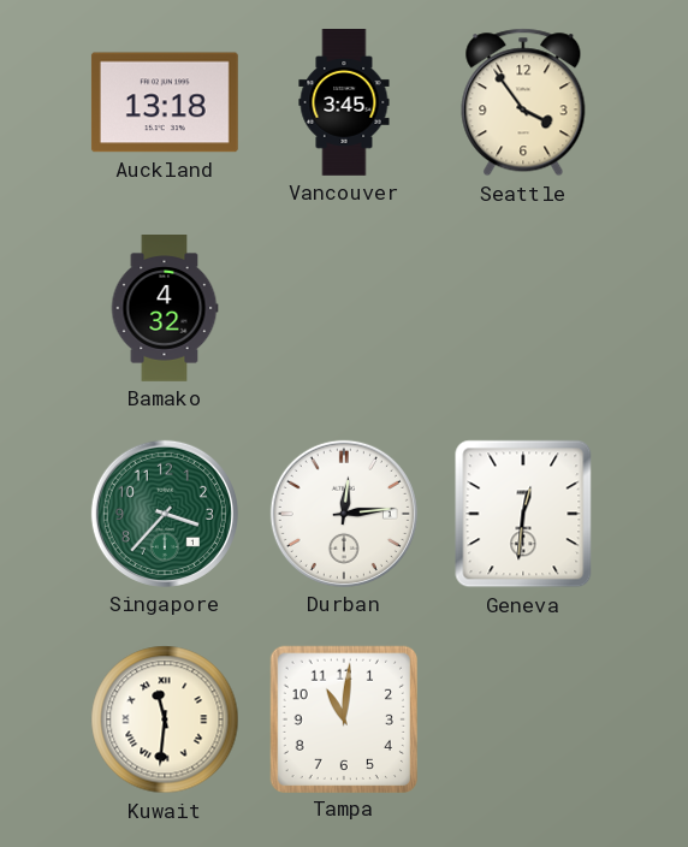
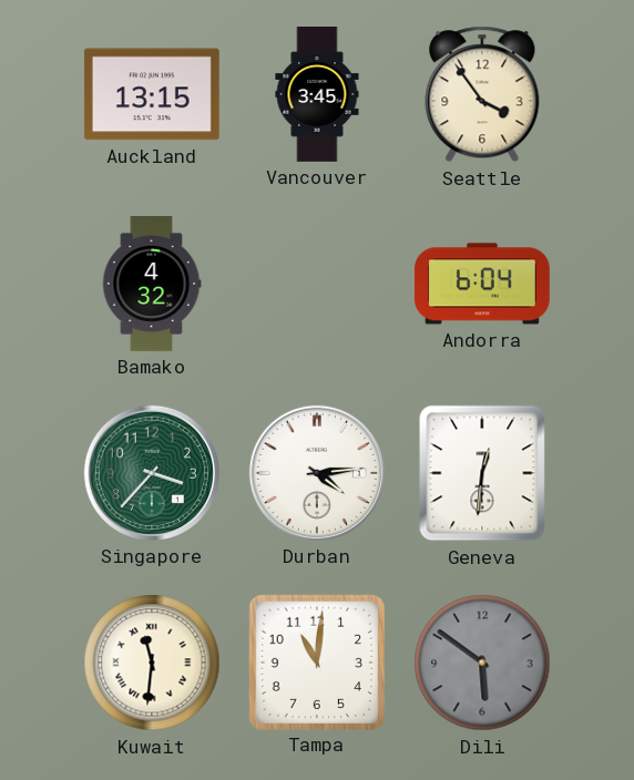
Auckland: 13:18 -> 13:15 (152, 94)
Andorra: none -> 6:04 (482, 284)
Durban: 12:14 -> 4:14 (317, 473)
Dili: none -> 5:51 (482, 663)
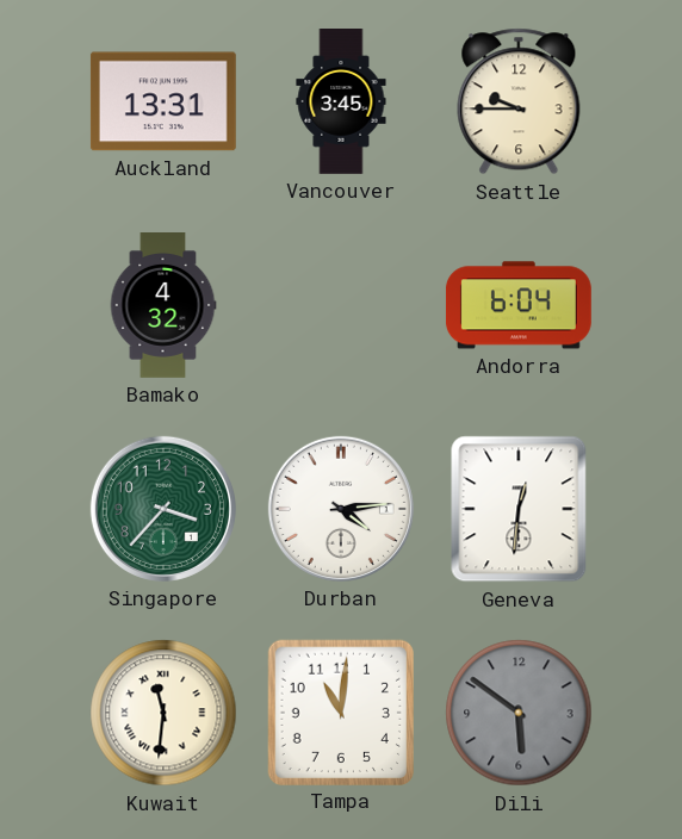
Auckland: 13:15 -> 13:31 (163, 101)
Seattle: 3:54 -> 9:45 (519, 101)
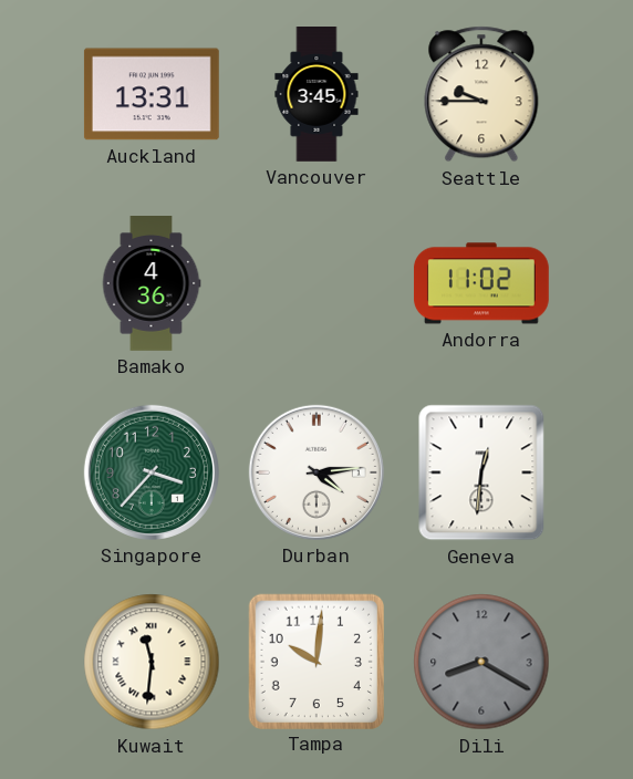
Bamako: 4:32 -> 4:36 (152, 284)
Andorra: 6:04 -> 11:02 (481, 283)
Tampa: 11:01 -> 10:01 (315, 661)
Dili: 5:51 -> 8:20 (481, 662)
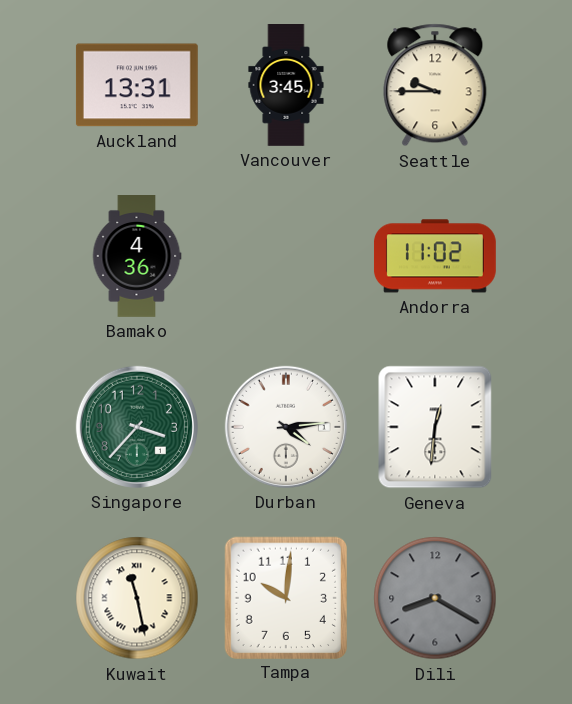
Kuwait: 11:31 -> 11:28 (137, 598)
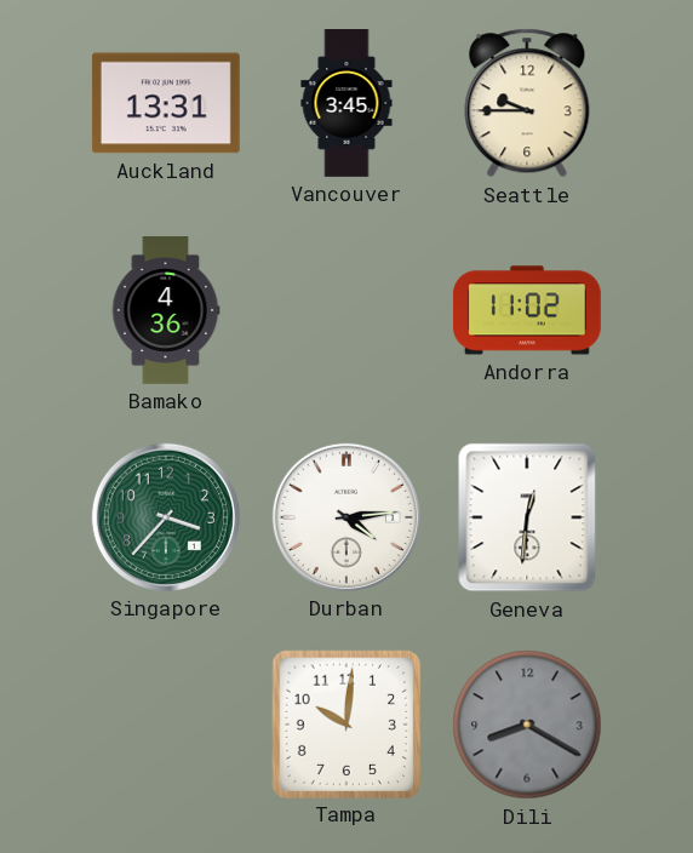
Kuwait: 11:28 -> none (137, 598)
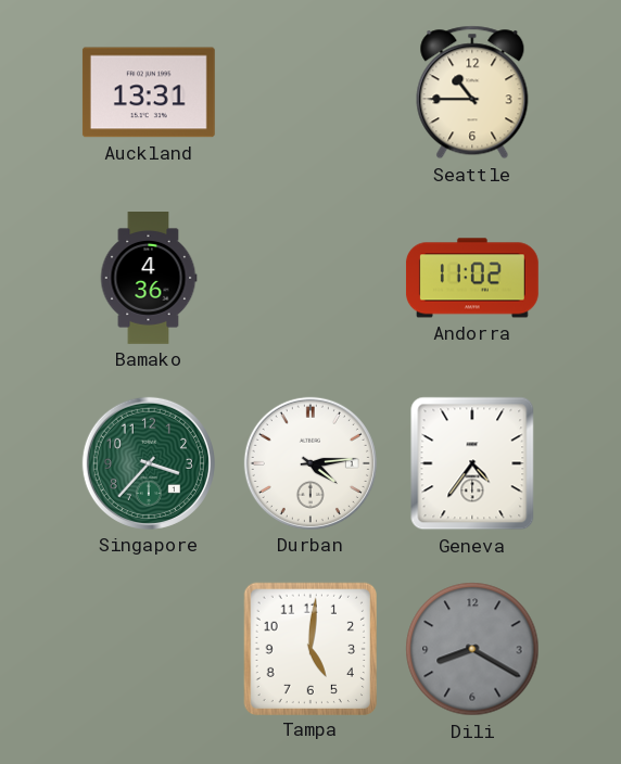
Vancouver: 3:45 -> none (346, 104)
Seattle: 9:45 -> 10:45 (472, 92)
Geneva: 12:31 -> 4:36 (472, 463)
Tampa: 10:01 -> 5:01 (309, 648)
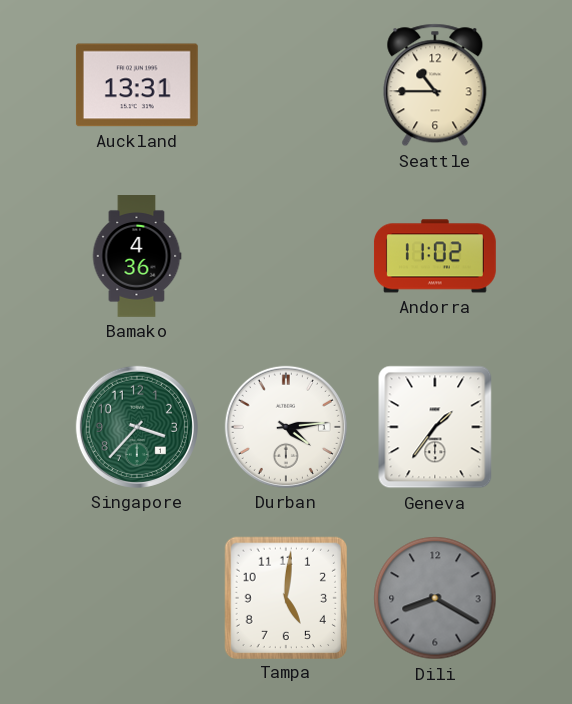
Geneva: 4:36 -> 1:36 (435, 427)
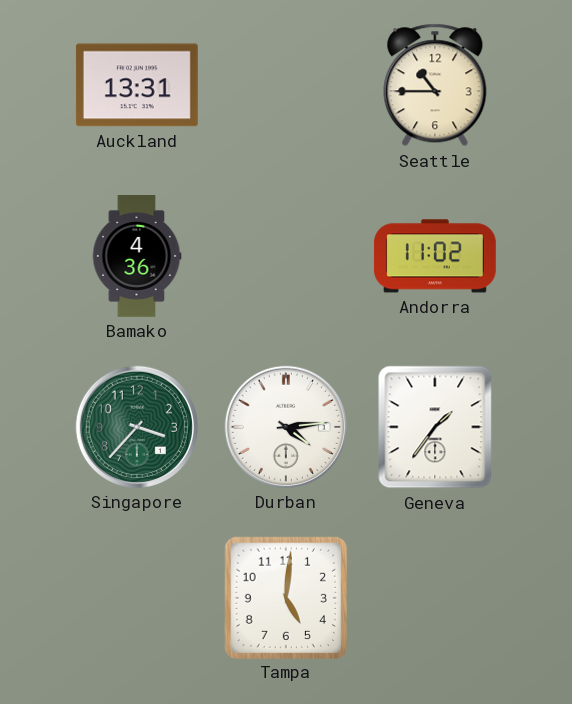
Dili: 8:20 -> none (435, 598)
